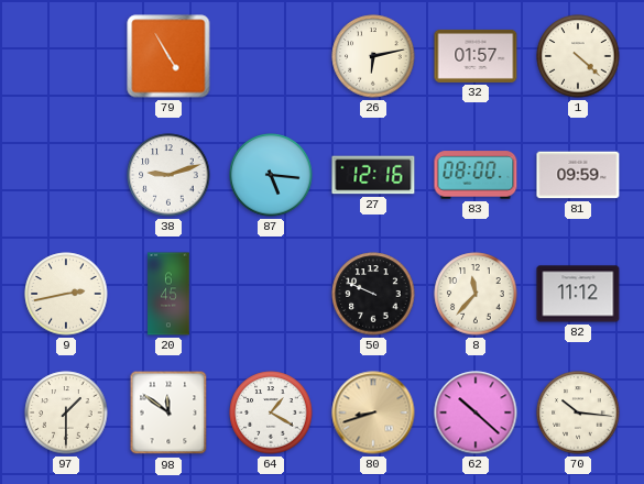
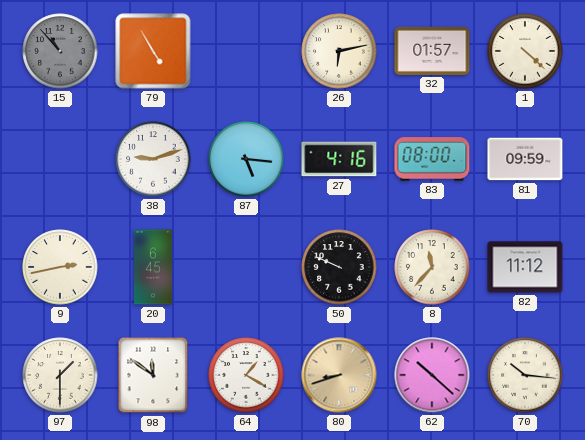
15: none -> 10:53 (60, 51)
27: 12:16 -> 4:16 (339, 159)
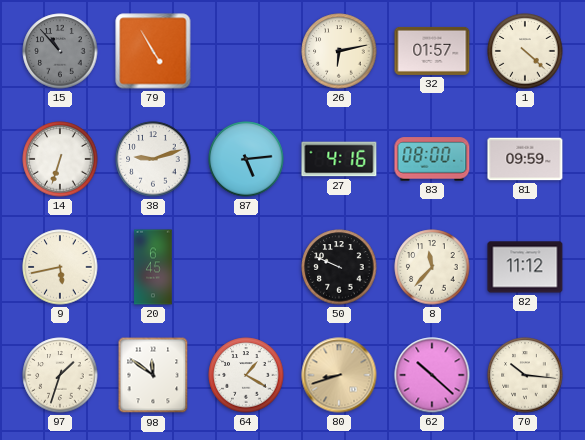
14: none -> 6:33 (60, 159)
87: 5:16 -> 5:14 (246, 159)
9: 2:43 -> 5:43 (60, 267)
97: 1:30 -> 1:33 (60, 375)
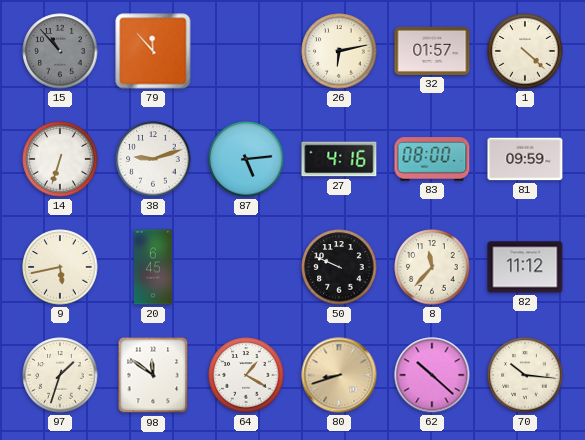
79: 4:55 -> 11:53 (153, 51)
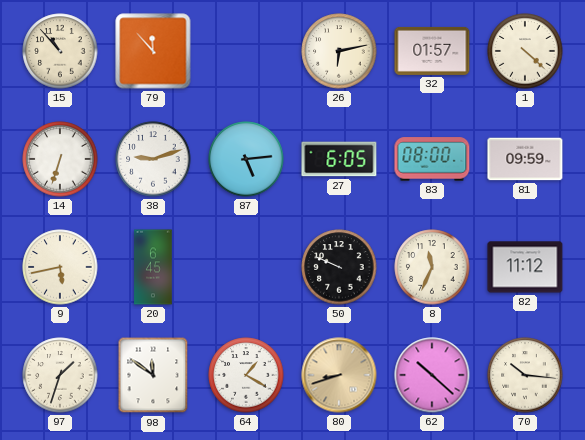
15 dial: grey -> cream (60, 51)
27: 4:16 -> 6:05 (339, 159)
8: 11:37 -> 11:34 (432, 267)
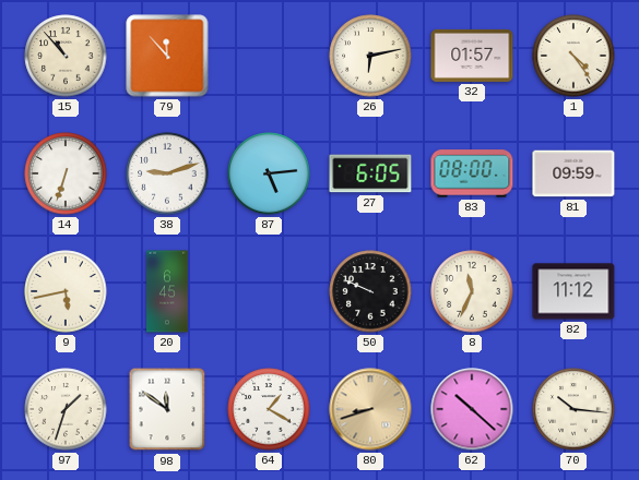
1: 4:22 -> 4:24 (573, 56)
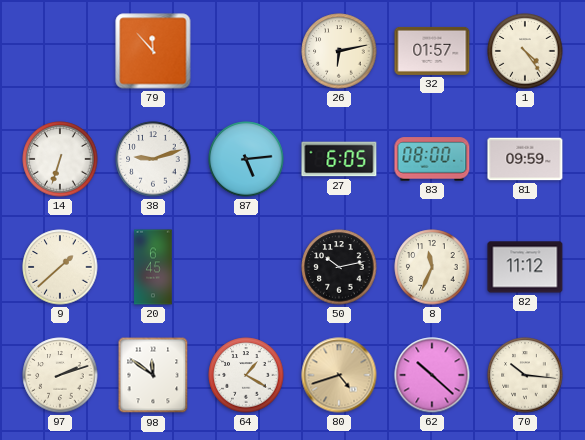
15: 10:53 -> none (66, 56)
9: 5:43 -> 1:38 (60, 267)
50: 9:49 -> 10:13 (339, 267)
97: 1:33 -> 2:12 (60, 375)
80: 8:42 -> 4:42 (339, 375)
